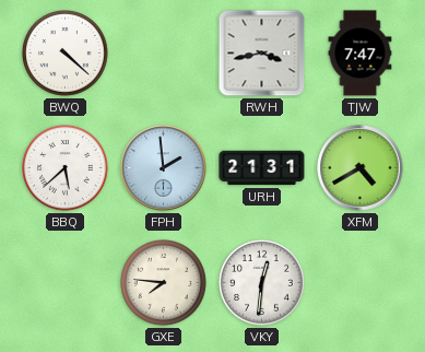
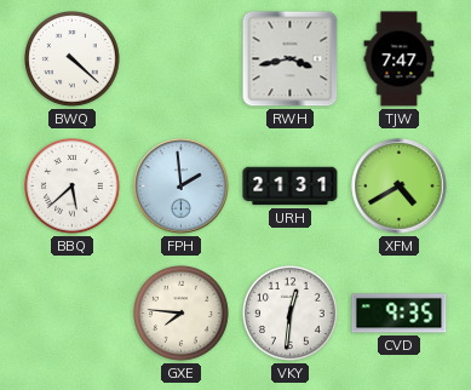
CVD: none -> 9:35 (400, 314)
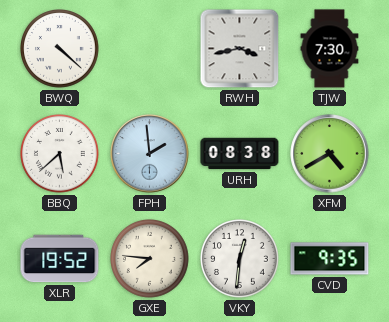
TJW: 7:47 -> 7:30 (330, 49)
URH: 21:31 -> 08:38 (240, 154)
XLR: none -> 19:52 (60, 259)
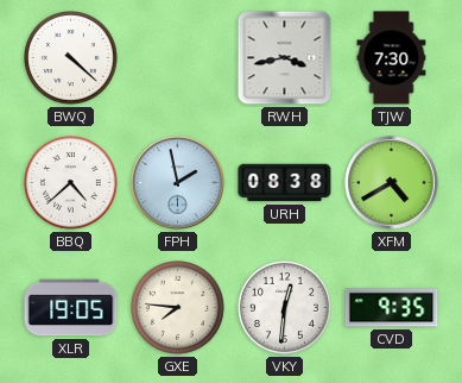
BBQ: 5:38 -> 4:38 (71, 183)
FPH: 1:59 -> 1:58 (178, 183)
XLR: 19:52 -> 19:05 (71, 308)
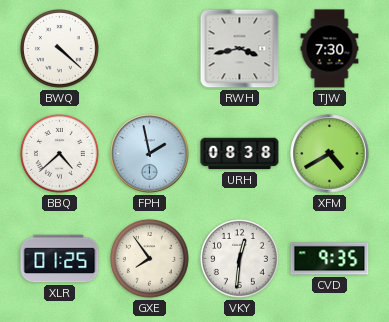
XLR: 19:05 -> 01:25 (60, 259)
GXE: 7:46 -> 7:54 (150, 259)
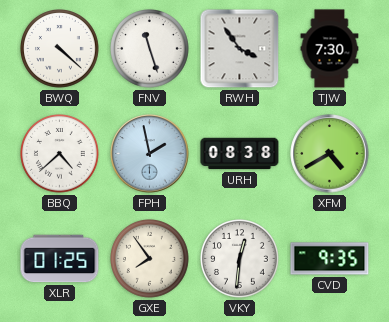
FNV: none -> 11:27 (150, 49)
RWH: 3:43 -> 3:54 (240, 49)
